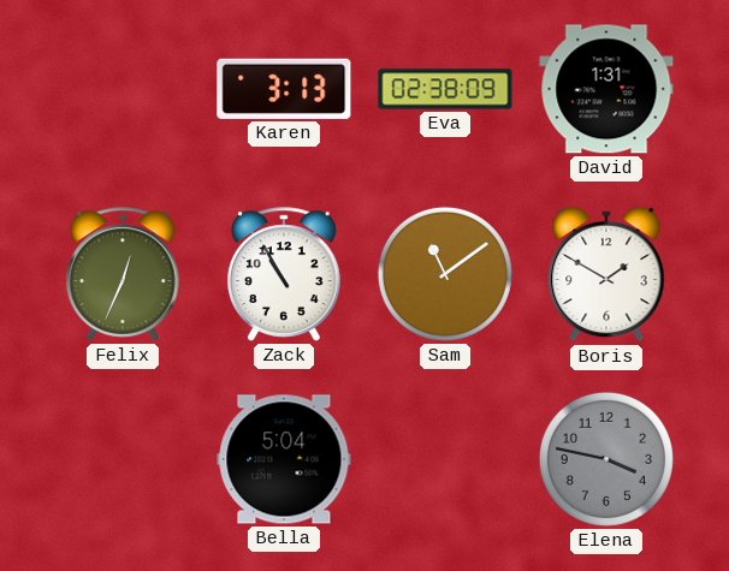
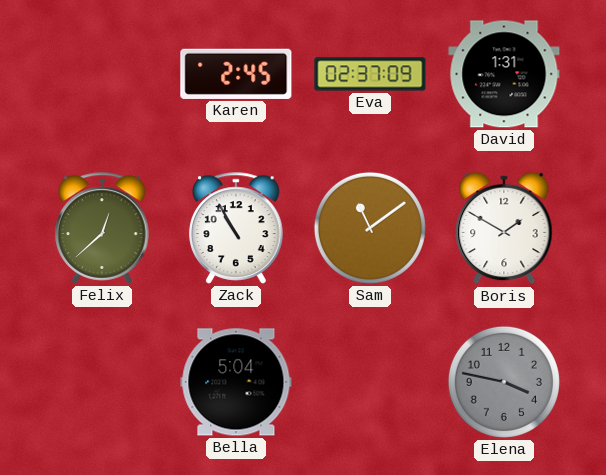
Karen: 3:13 -> 2:45 (236, 74)
Eva: 02:38 -> 02:37 (370, 74)
Felix: 12:34 -> 12:38 (102, 228)
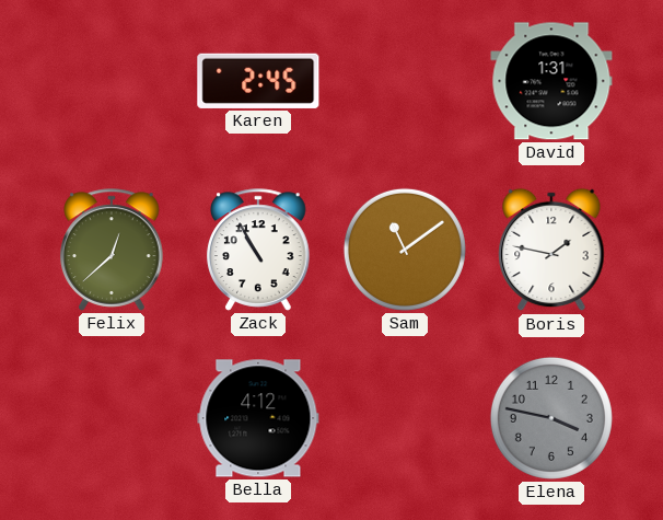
Eva: 02:37 -> none (370, 74)
Boris: 1:50 -> 1:47 (551, 250)
Bella: 5:04 -> 4:12 (258, 418)
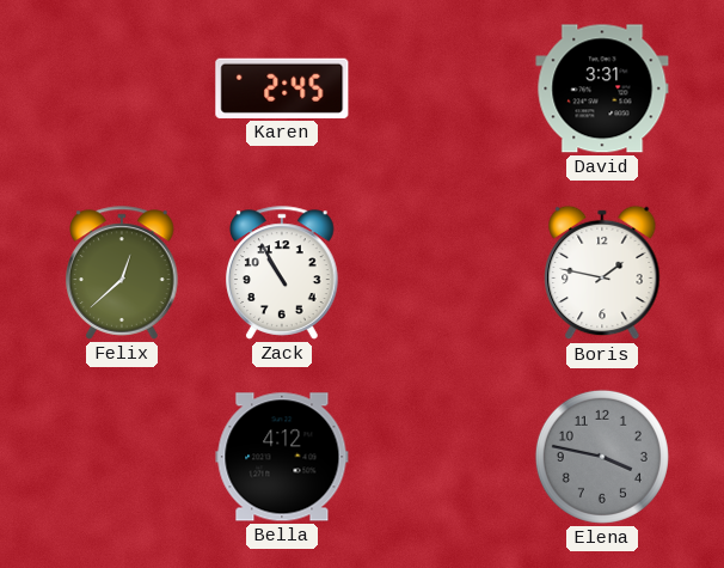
David: 1:31 -> 3:31 (602, 88)
Sam: 11:09 -> none (405, 250)
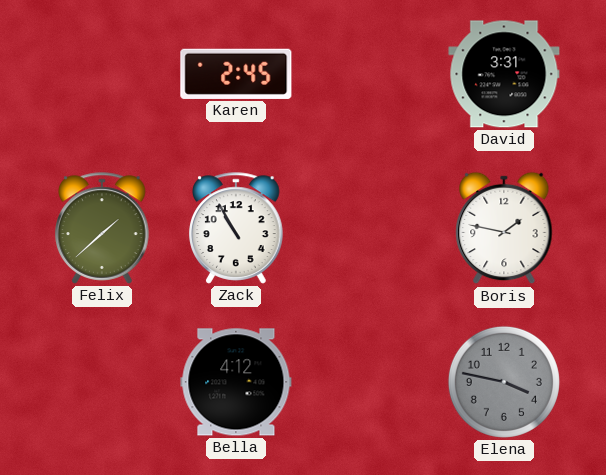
Felix: 12:38 -> 1:38 (102, 228)
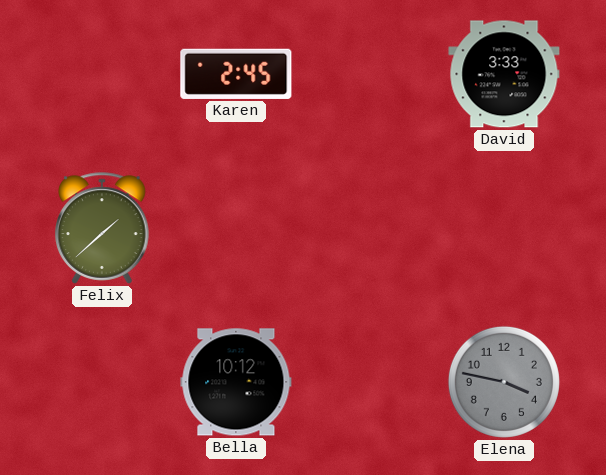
David: 3:31 -> 3:33 (504, 74)
Zack: 10:55 -> none (236, 228)
Boris: 1:47 -> none (504, 228)
Bella: 4:12 -> 10:12 (236, 382)
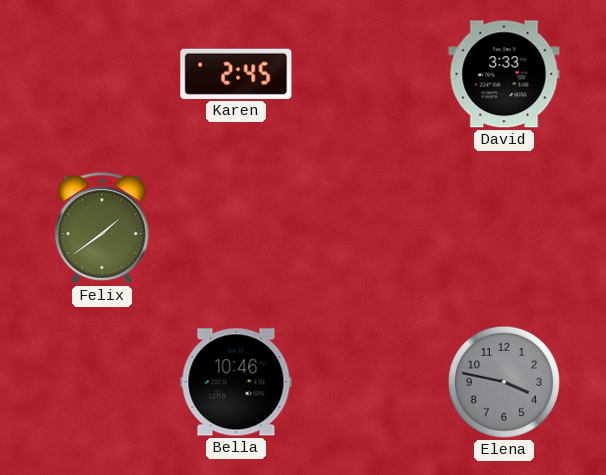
Felix: 1:38 -> 1:39 (102, 228)
Bella: 10:12 -> 10:46 (236, 382)
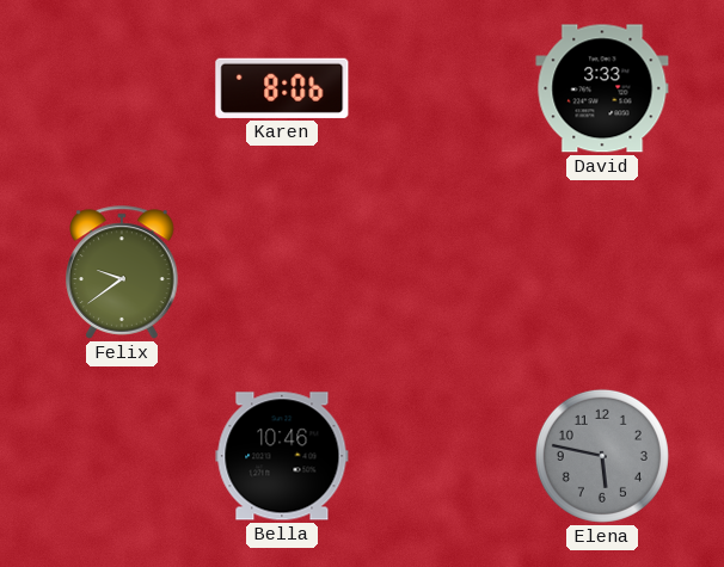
Karen: 2:45 -> 8:06 (282, 88)
Felix: 1:39 -> 9:39 (122, 272)
Elena: 3:47 -> 5:47 (602, 456)
